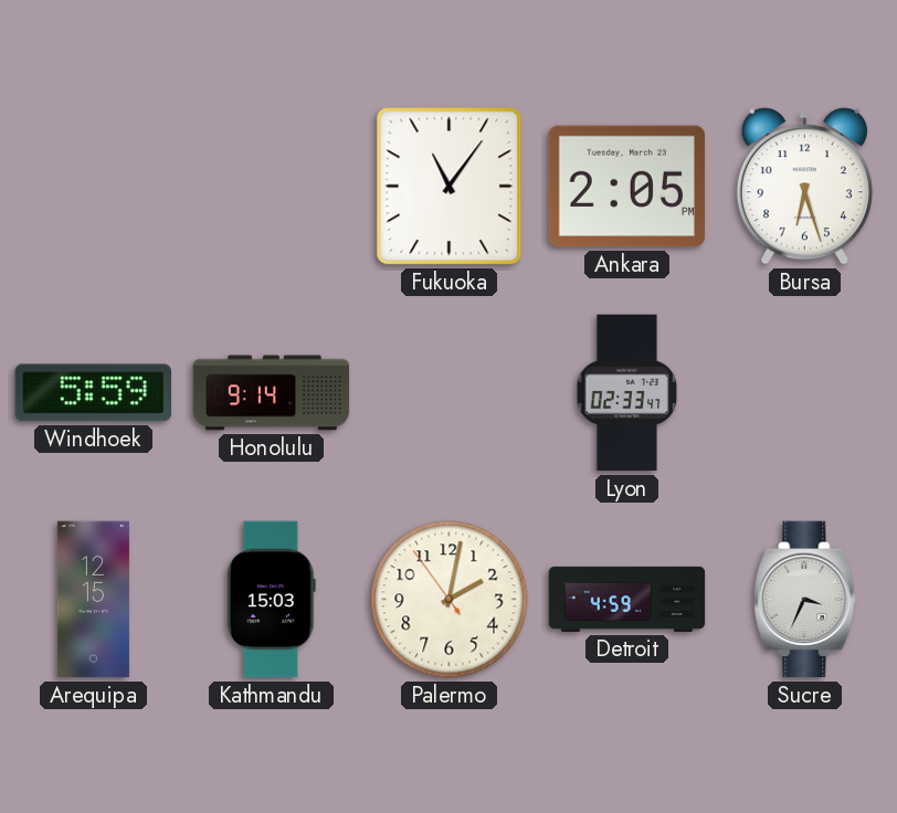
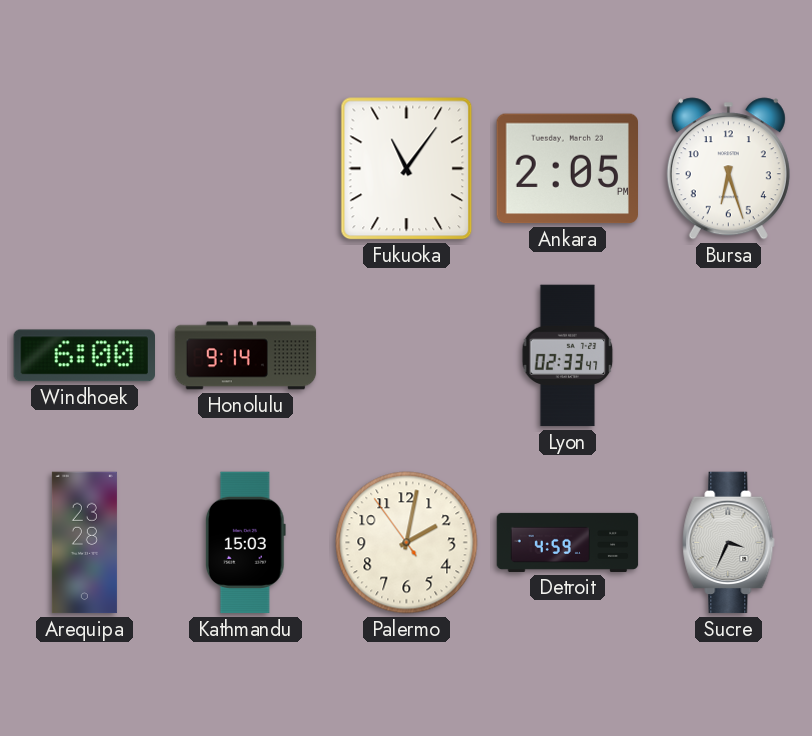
Windhoek: 5:59 -> 6:00 (84, 356)
Arequipa: 12:15 -> 23:28 (84, 543)
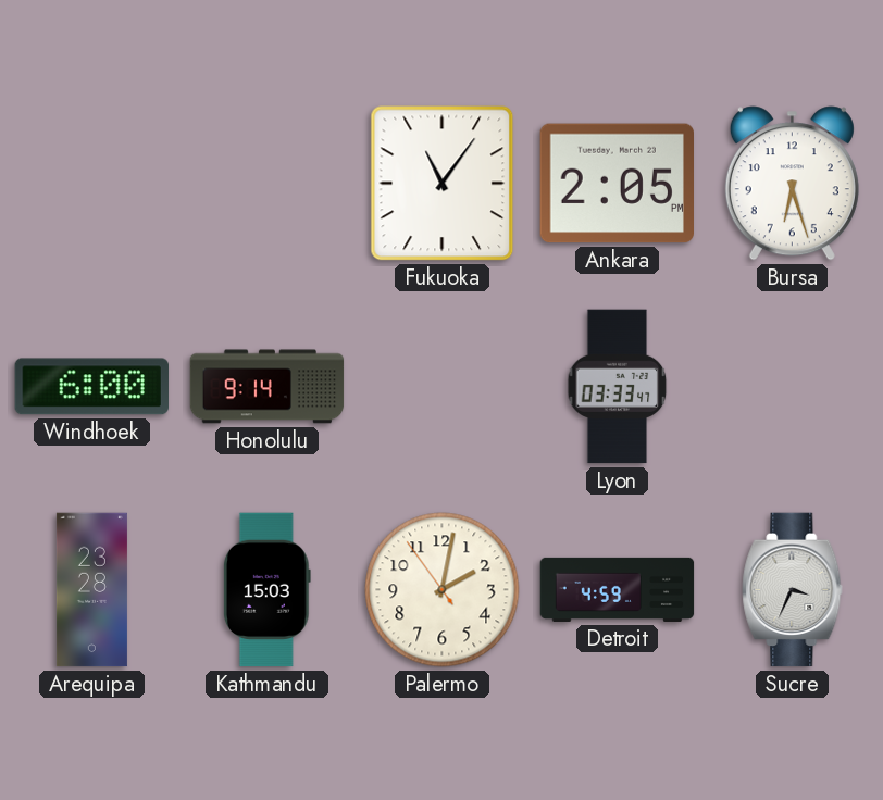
Lyon: 02:33 -> 03:33 (618, 387)
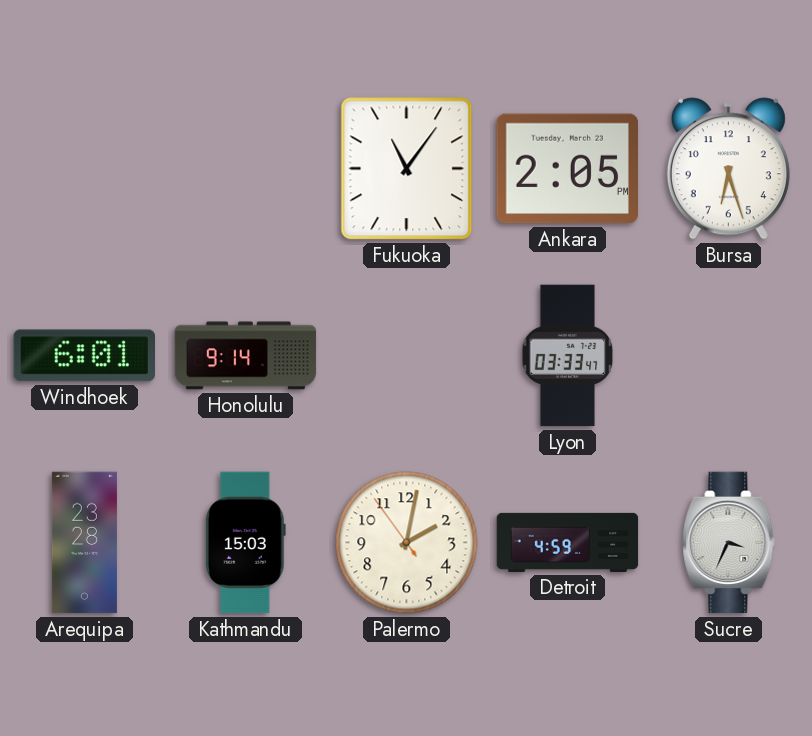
Windhoek: 6:00 -> 6:01 (84, 356)
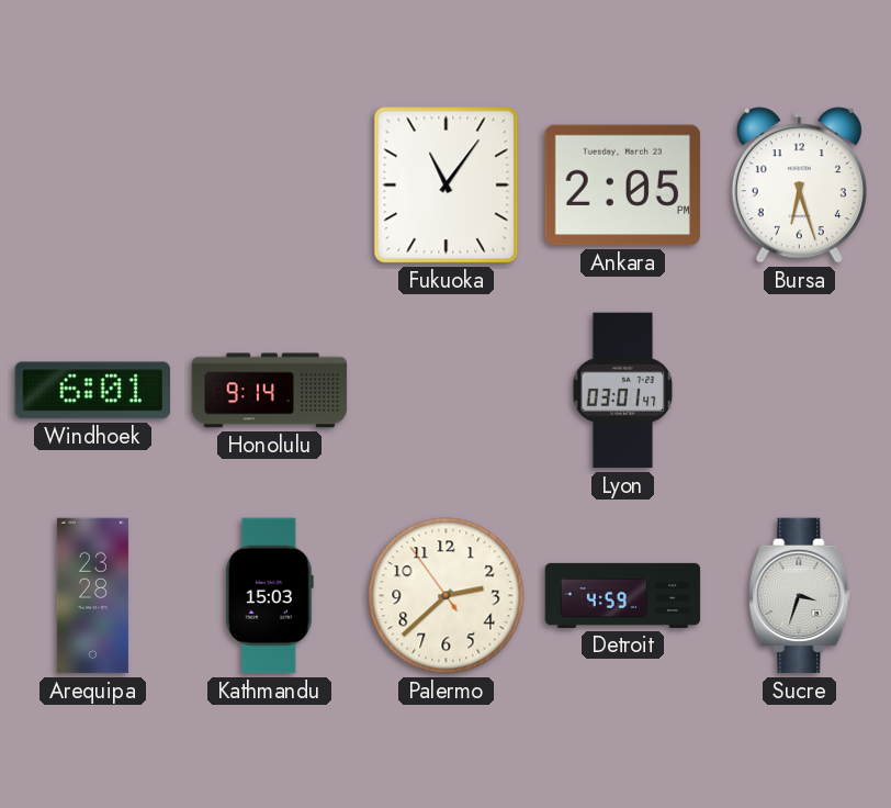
Lyon: 03:33 -> 03:01 (623, 391)
Palermo: 2:01 -> 2:37 (447, 596)
Sucre: 3:34 -> 3:33 (800, 596)
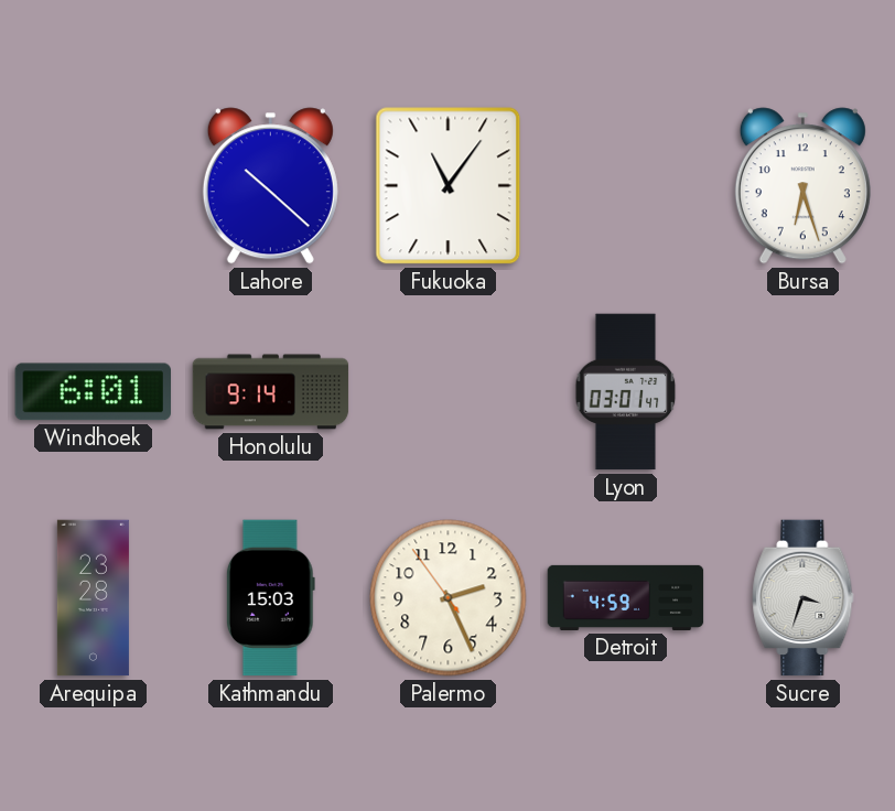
Lahore: none -> 10:22 (270, 186)
Ankara: 2:05 -> none (622, 186)
Palermo: 2:37 -> 2:25 (449, 598)
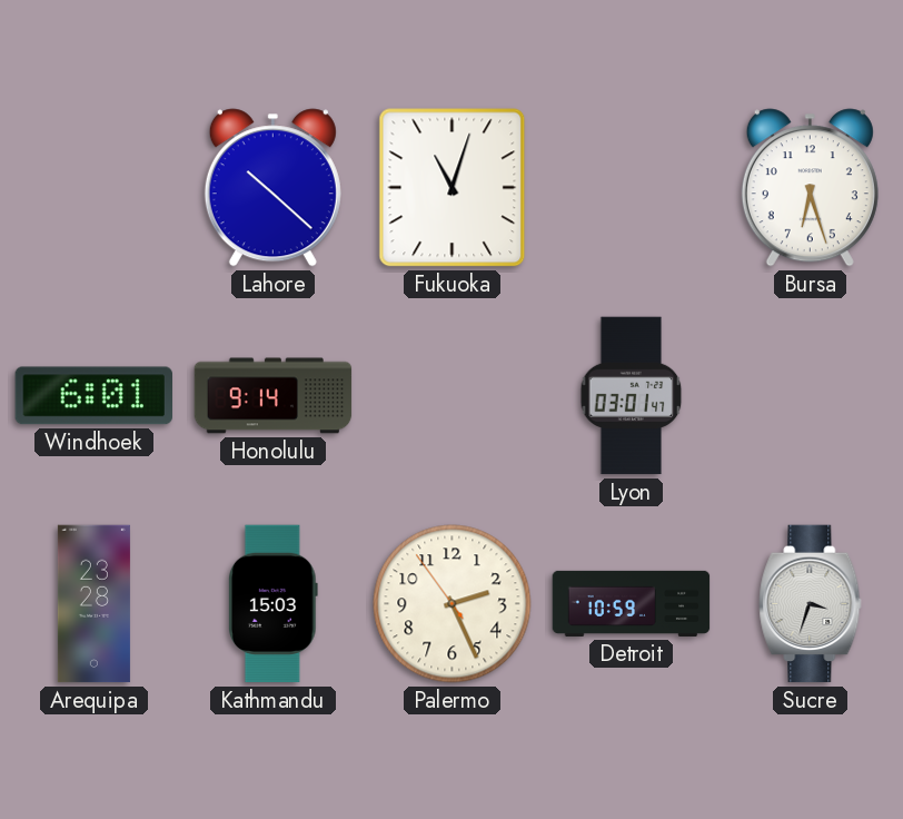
Fukuoka: 11:06 -> 11:03 (453, 188)
Detroit: 4:59 -> 10:59 (632, 603)
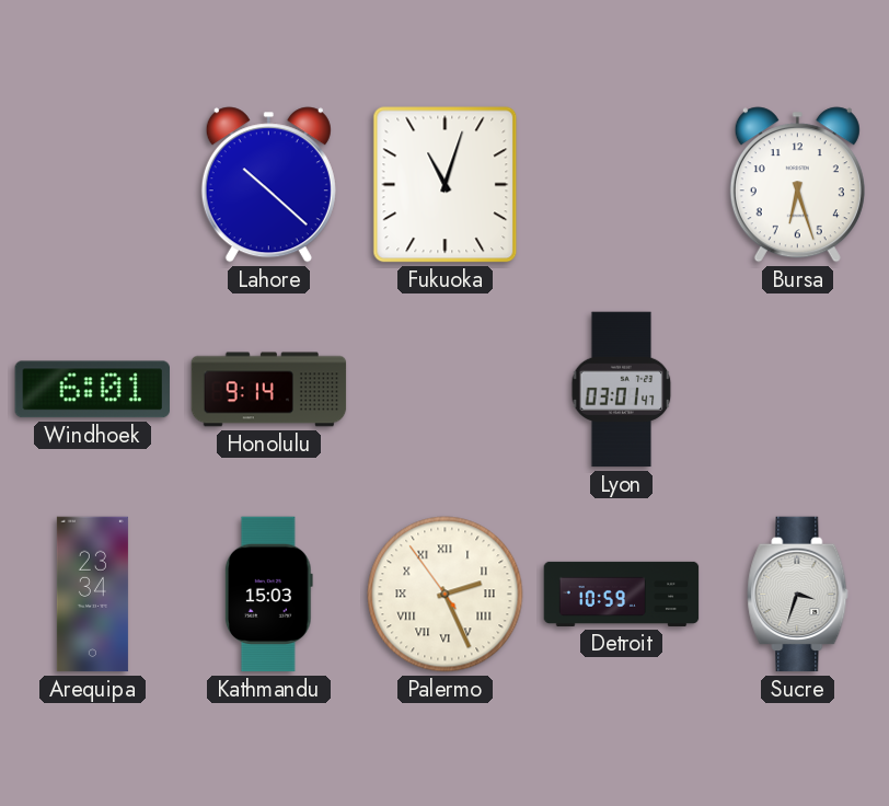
Arequipa: 23:28 -> 23:34 (92, 595)
Palermo numerals: Arabic -> Roman (446, 595)
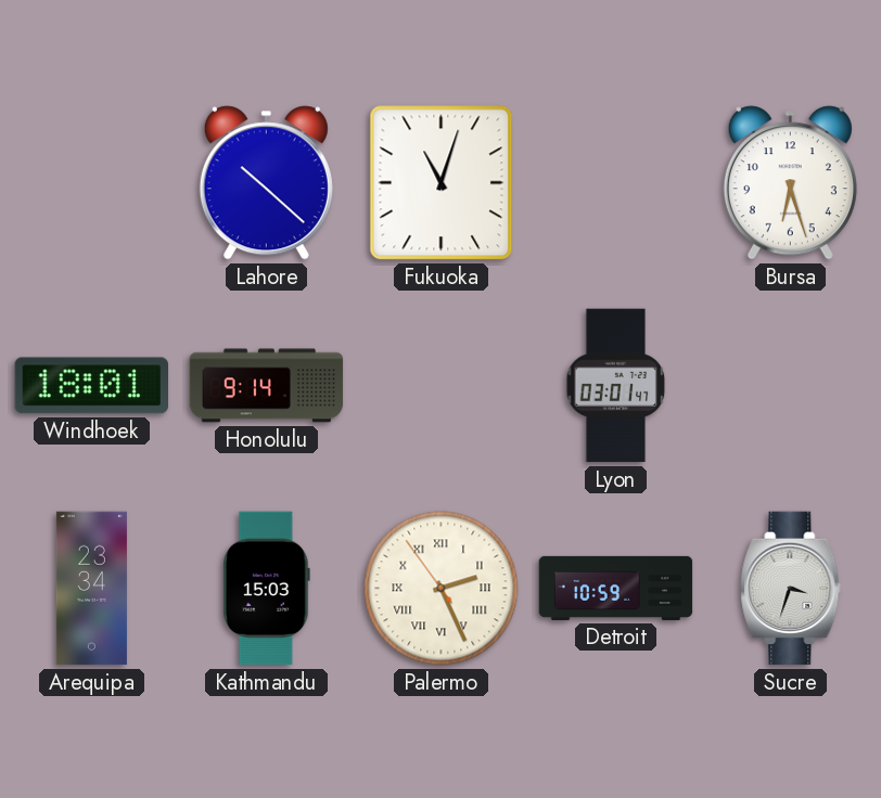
Windhoek: 6:01 -> 18:01 (91, 386)
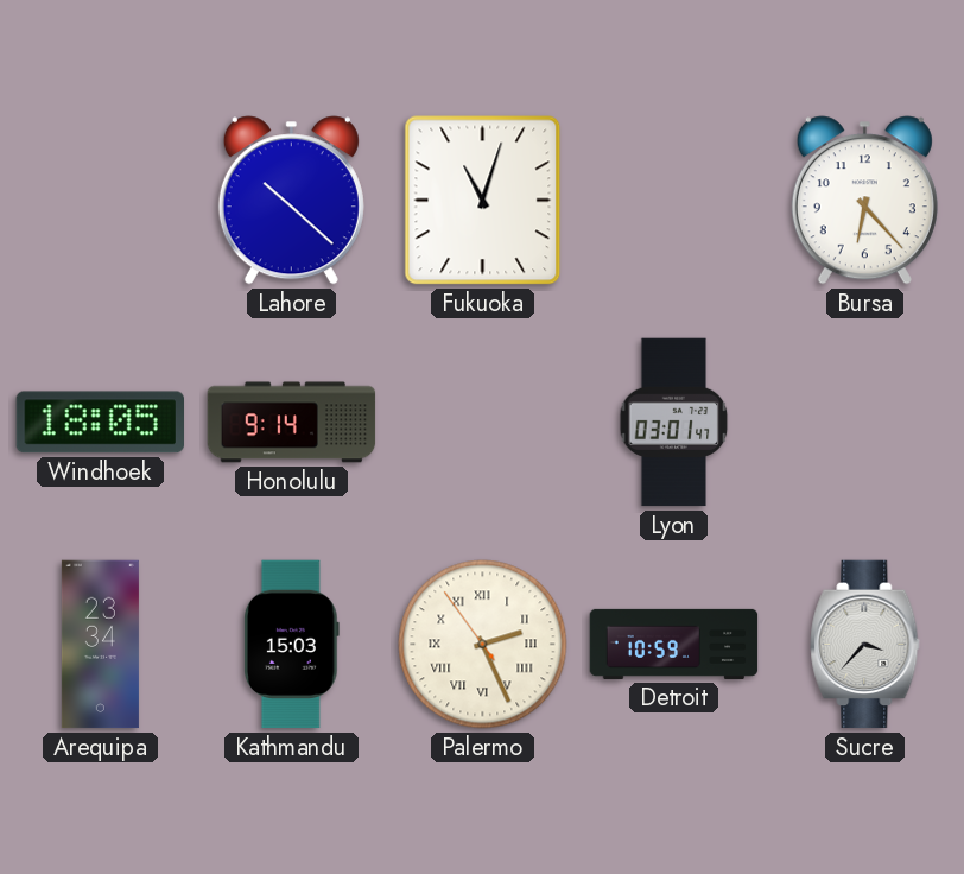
Bursa: 6:27 -> 6:23 (864, 201)
Windhoek: 18:01 -> 18:05 (100, 423)
Sucre: 3:33 -> 3:37 (865, 645)
